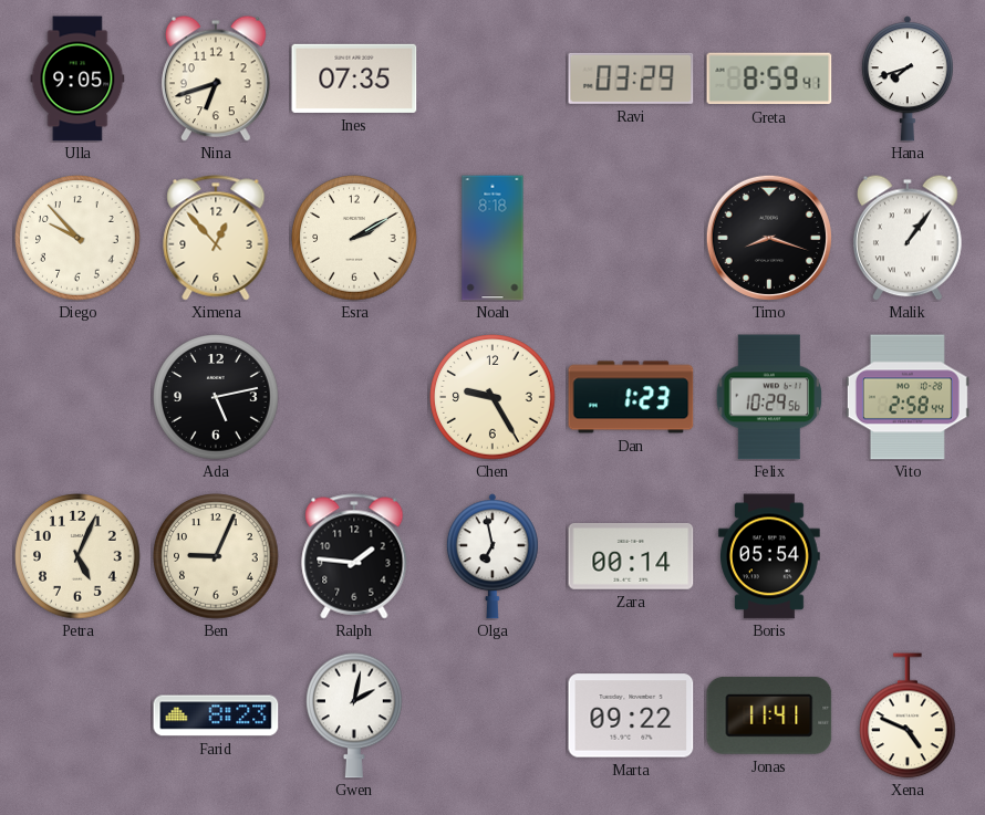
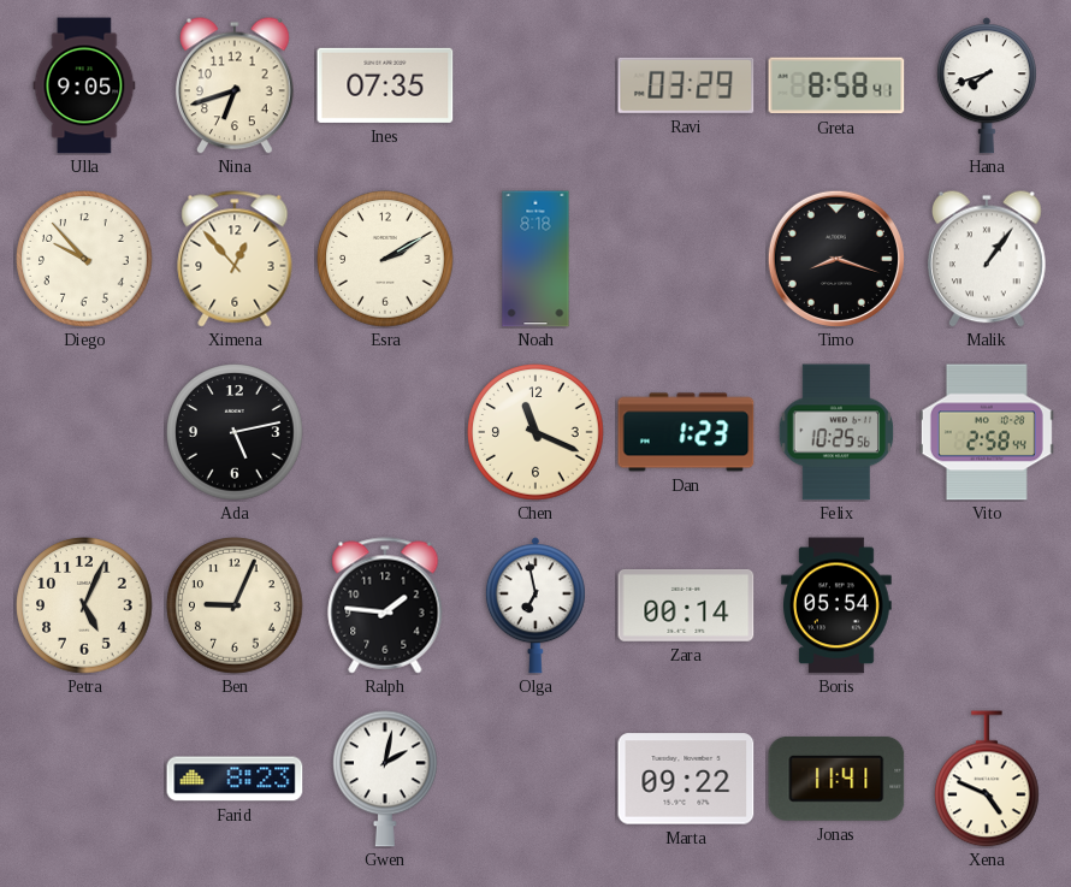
Greta: 8:59 -> 8:58 (836, 85)
Chen: 9:25 -> 11:19 (535, 432)
Felix: 10:29 -> 10:25 (836, 432)
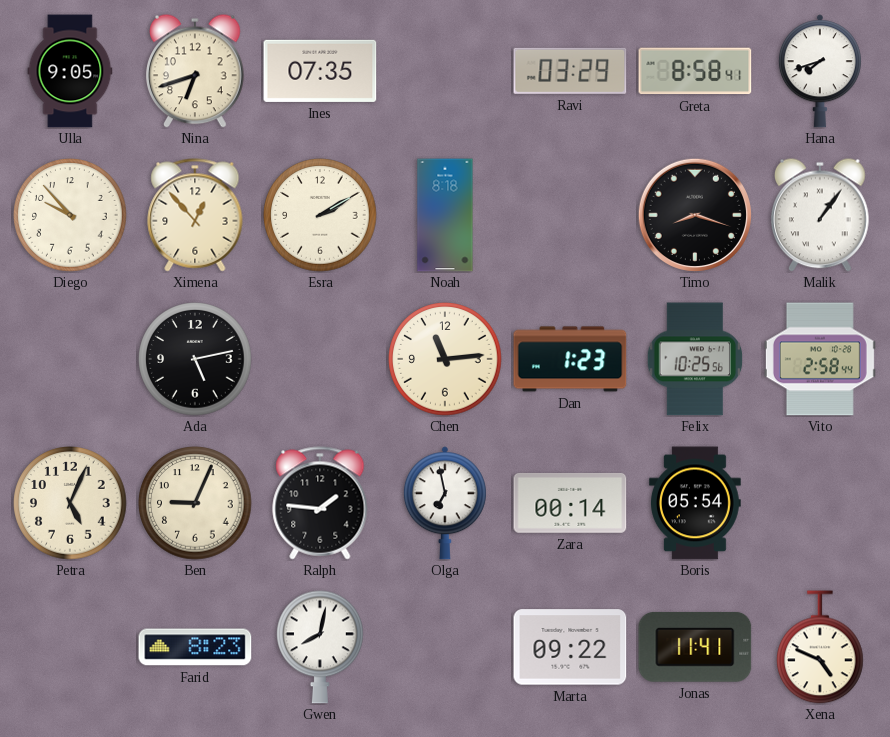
Chen: 11:19 -> 11:14 (445, 359)
Gwen: 2:02 -> 8:02 (321, 647)
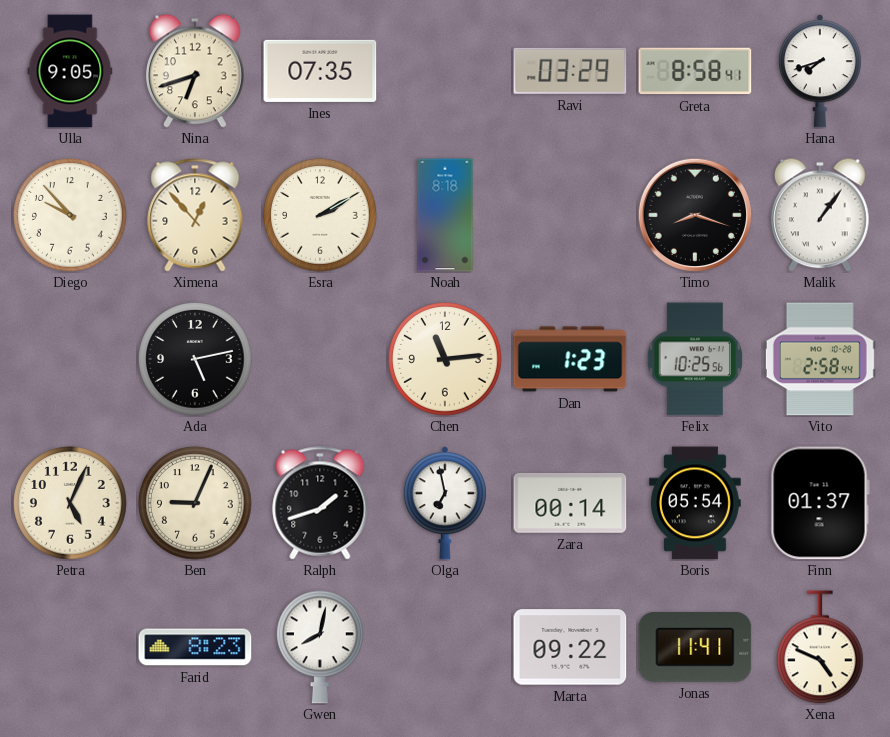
Ralph: 1:46 -> 1:42 (320, 503)
Finn: none -> 01:37 (820, 503)
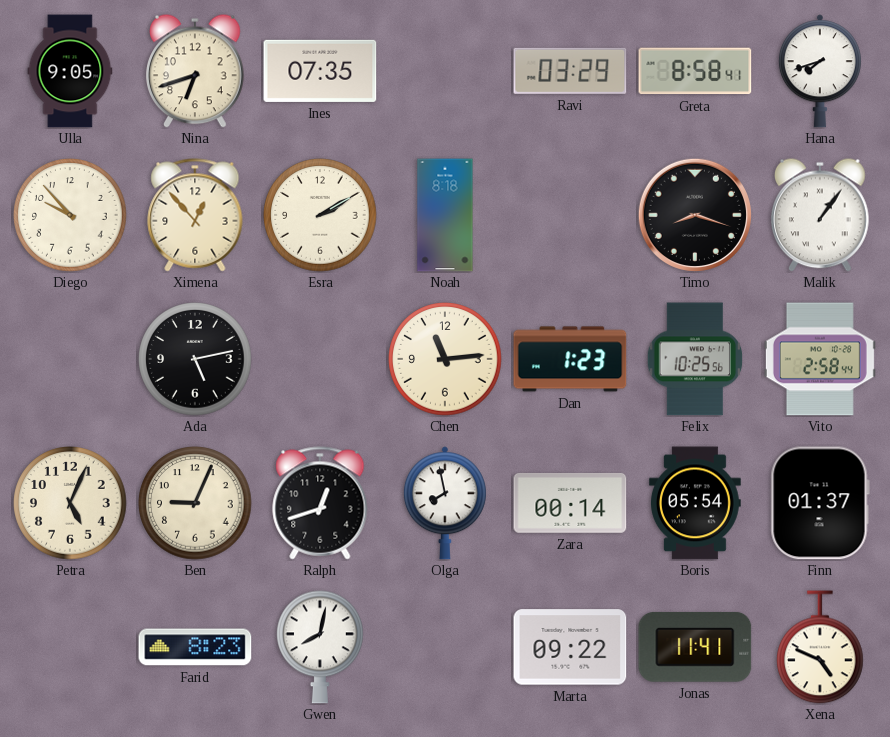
Ralph: 1:42 -> 12:42 (320, 503)
Olga: 6:58 -> 7:58 (445, 503)
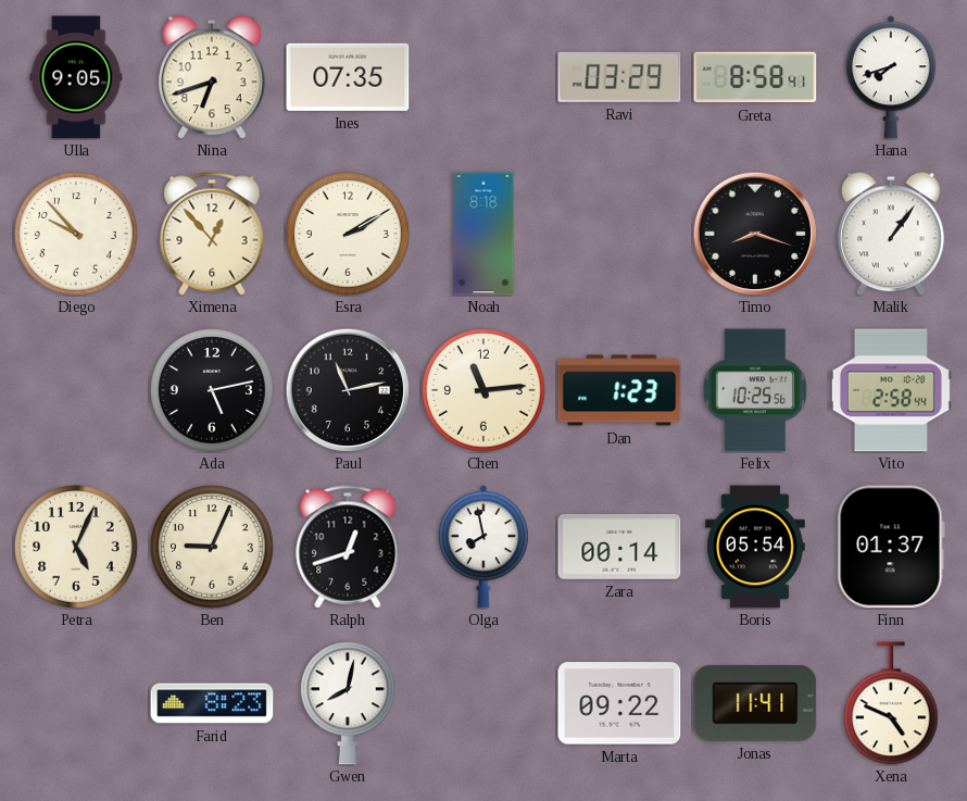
Paul: none -> 11:13 (348, 390)
